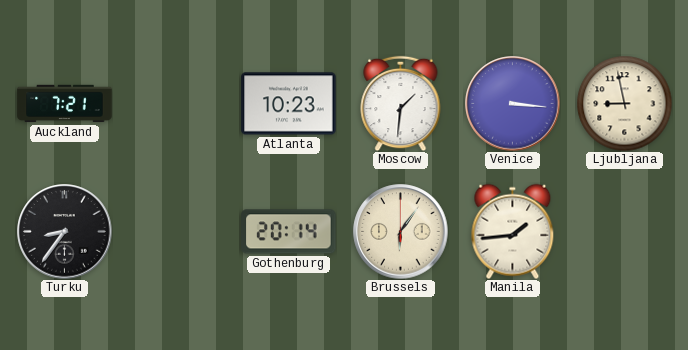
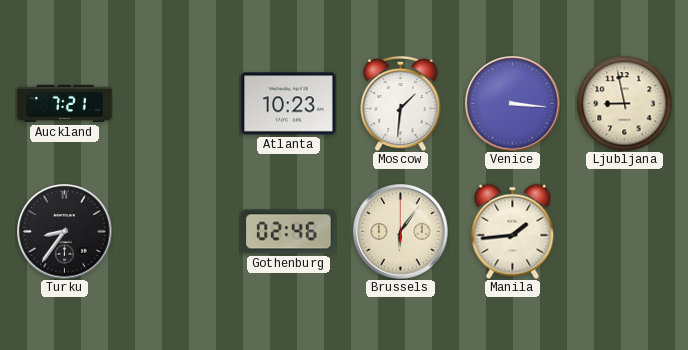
Gothenburg: 20:14 -> 02:46 (289, 232)
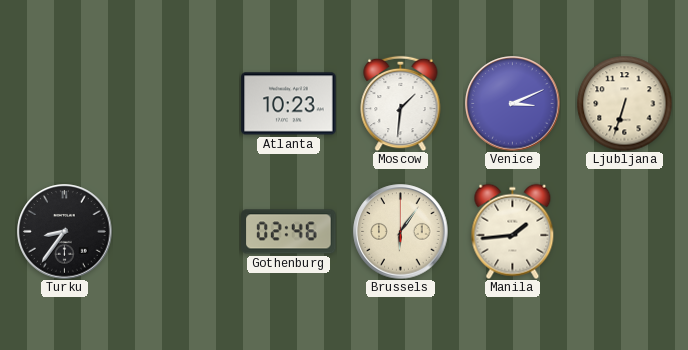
Auckland: 7:21 -> none (65, 104)
Venice: 3:16 -> 3:11 (513, 104)
Ljubljana: 8:58 -> 6:33 (624, 103)
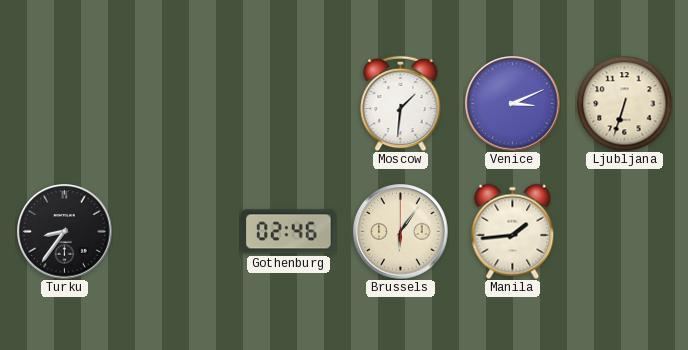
Atlanta: 10:23 -> none (289, 104)
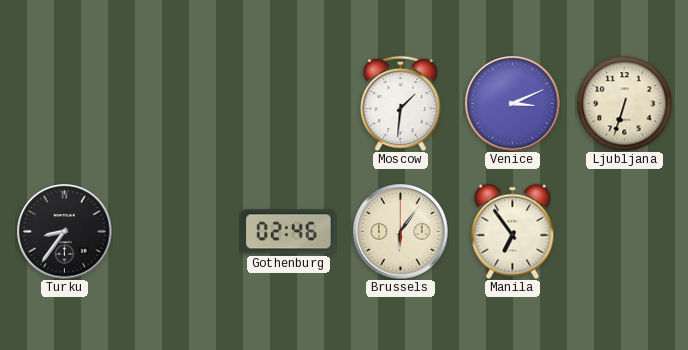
Manila: 1:44 -> 6:54 (513, 231)
